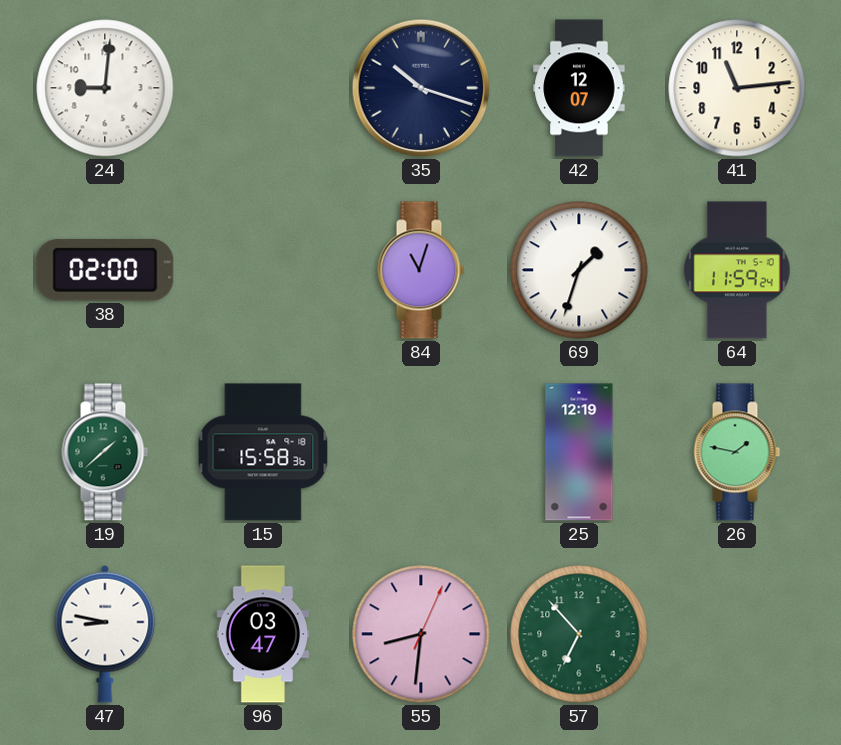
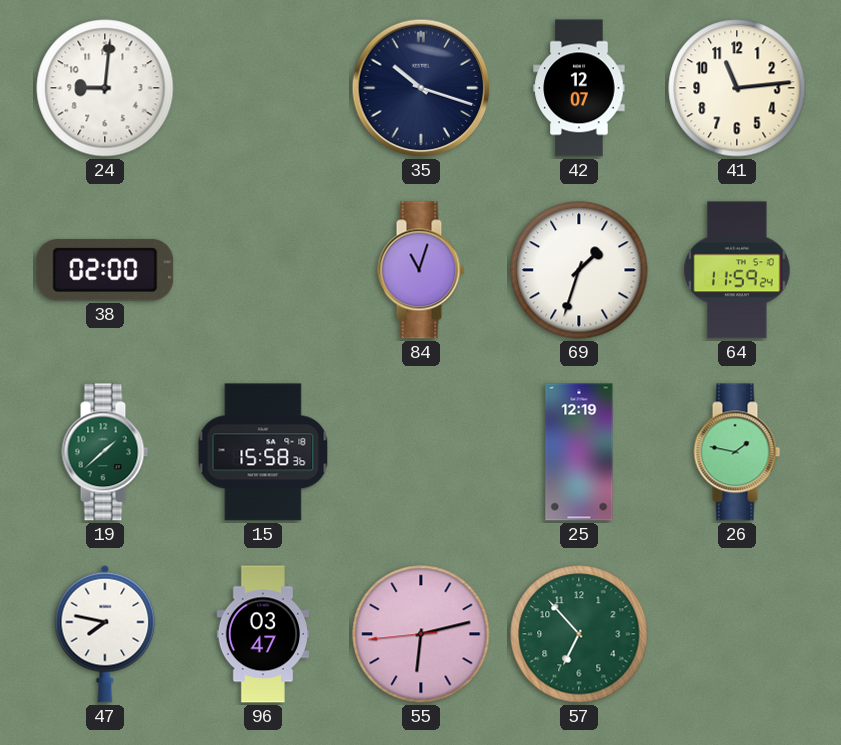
47: 8:47 -> 7:47 (105, 634)
55: 8:31 -> 6:12 (421, 634)
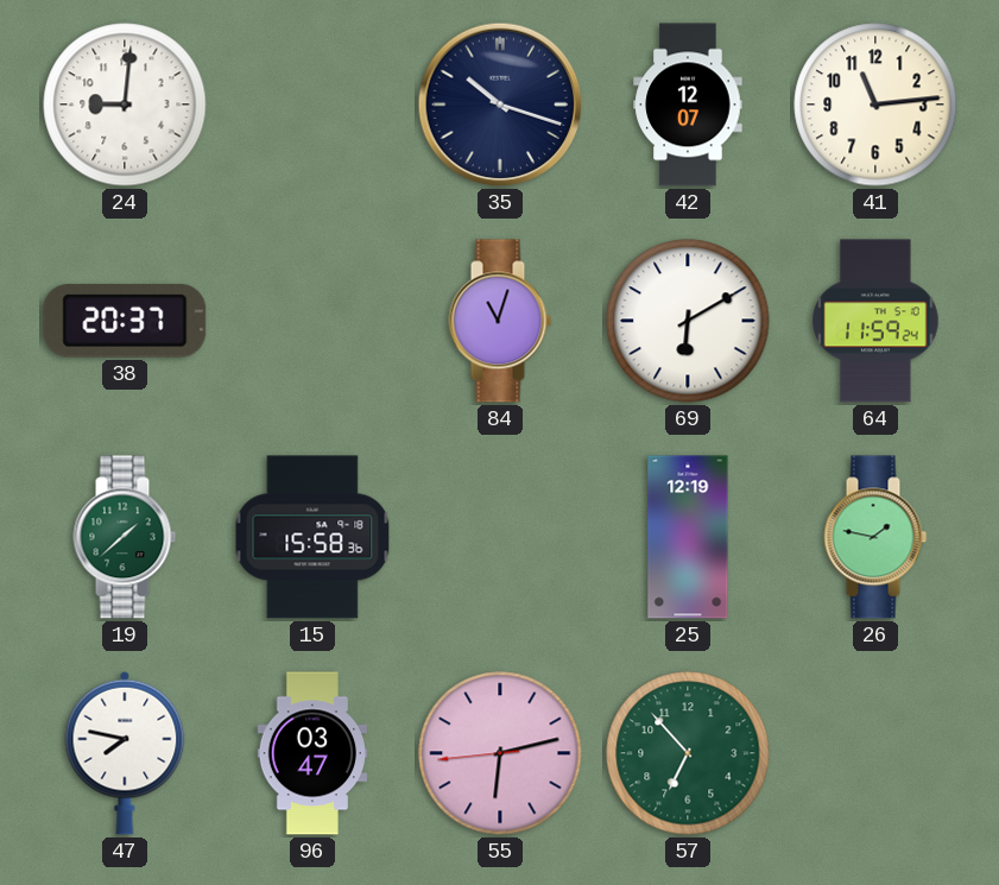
38: 02:00 -> 20:37 (125, 321)
69: 1:33 -> 6:10 (688, 321)
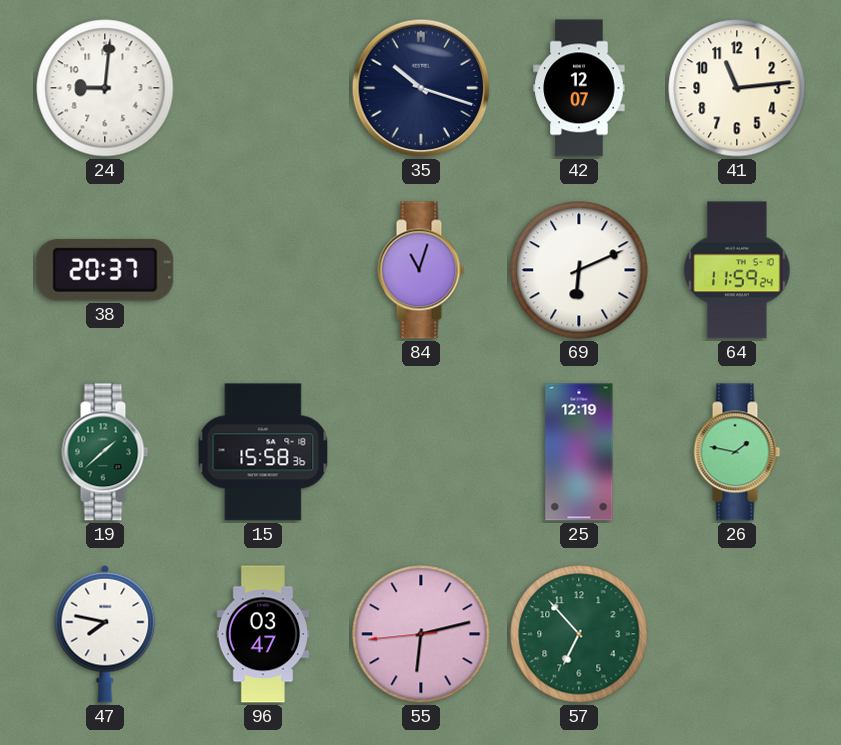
69: 6:10 -> 6:11 (579, 270)
